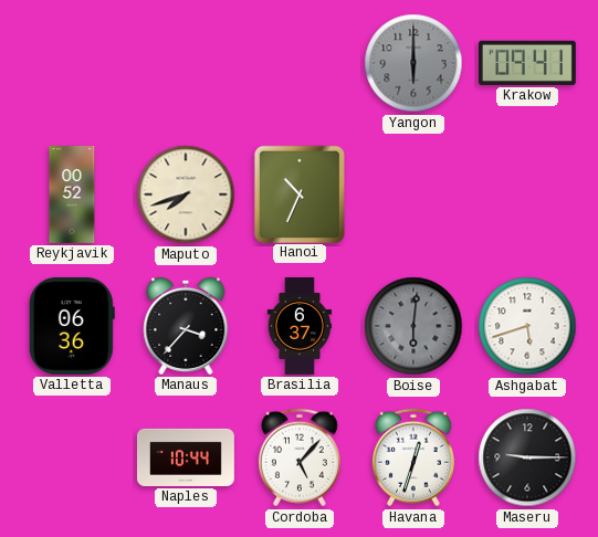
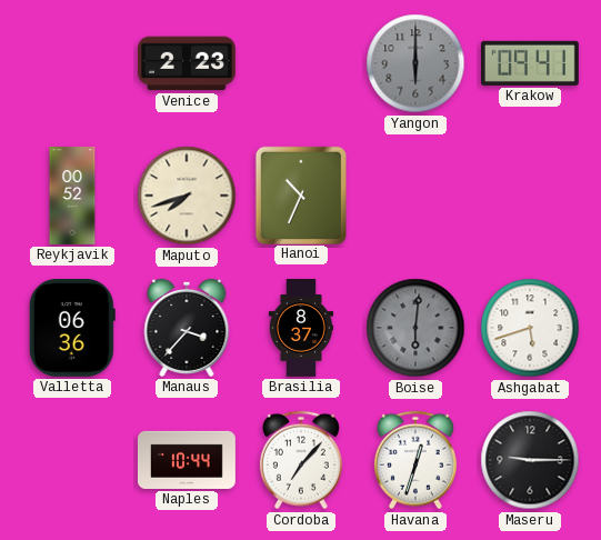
Venice: none -> 2:23 (187, 63)
Brasilia: 6:37 -> 8:37 (301, 329)
Cordoba: 5:07 -> 7:07 (301, 460)
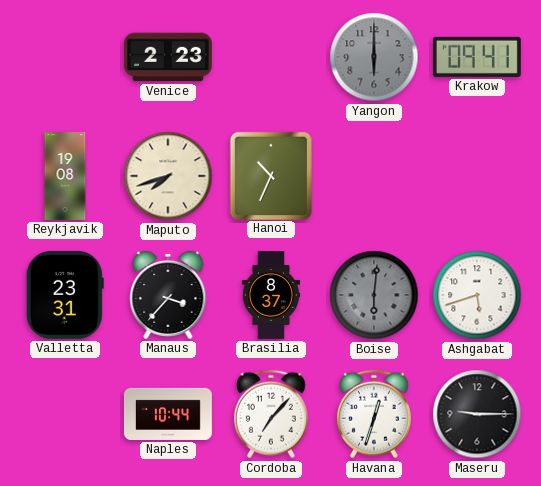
Reykjavik: 00:52 -> 19:08 (65, 177)
Valletta: 06:36 -> 23:31 (65, 295)
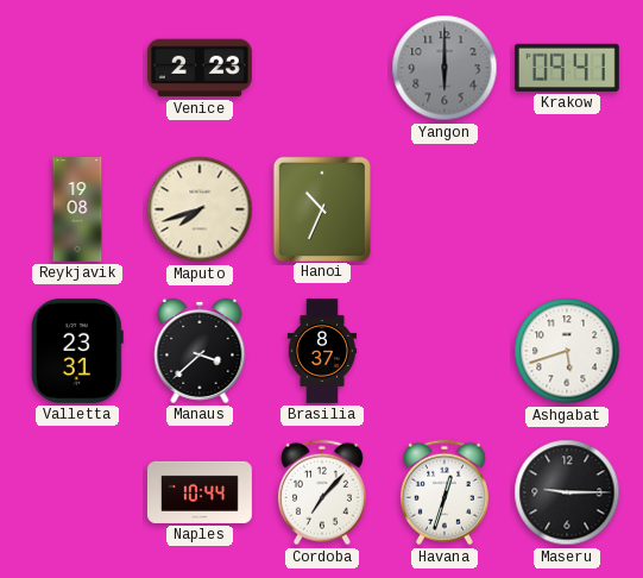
Manaus: 3:37 -> 3:38 (200, 351)
Boise: 6:01 -> none (374, 295)
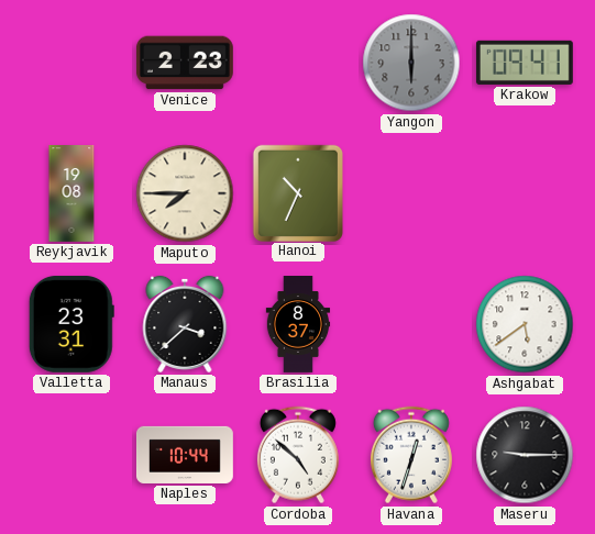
Maputo: 7:42 -> 7:45 (185, 193)
Ashgabat: 5:42 -> 5:39 (525, 324)
Cordoba: 7:07 -> 4:52 (298, 455)
